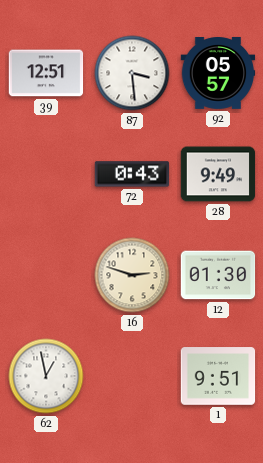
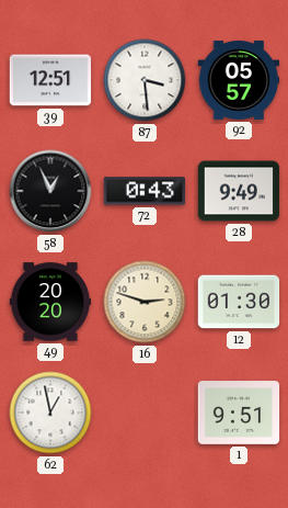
58: none -> 12:56 (50, 191)
49: none -> 20:20 (50, 302)
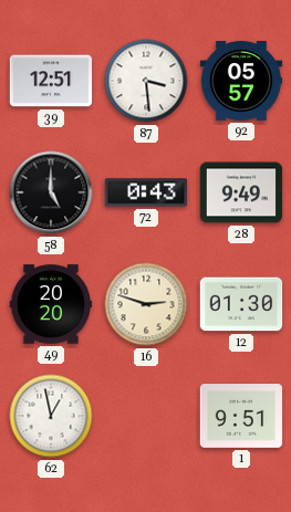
58: 12:56 -> 5:00 (51, 192)
